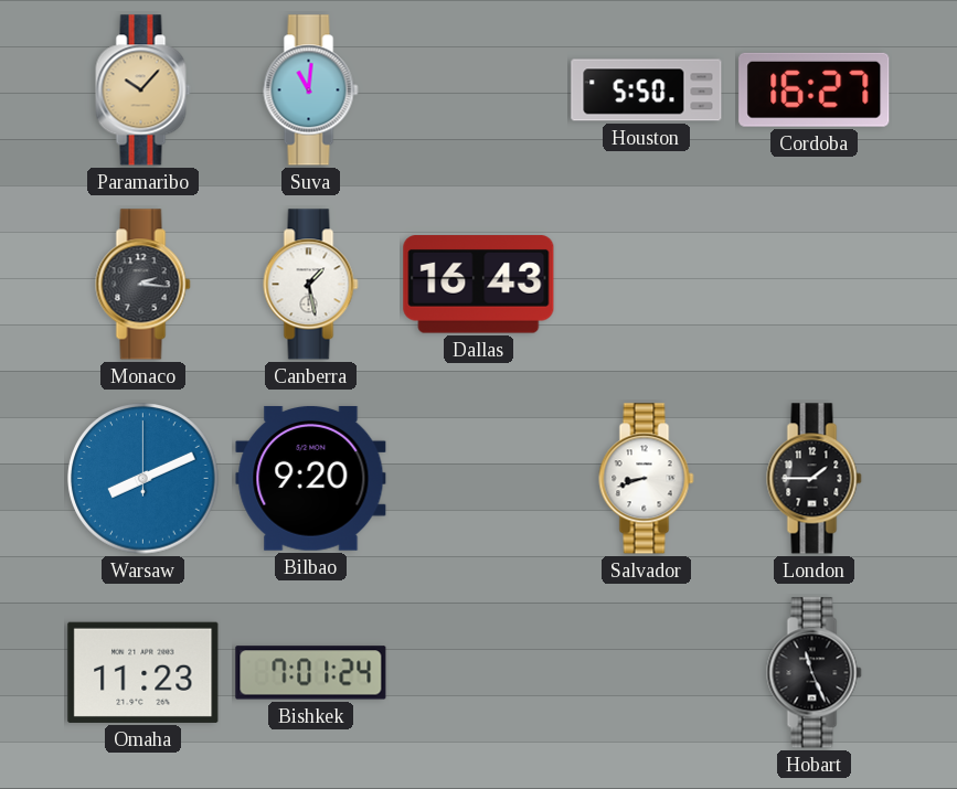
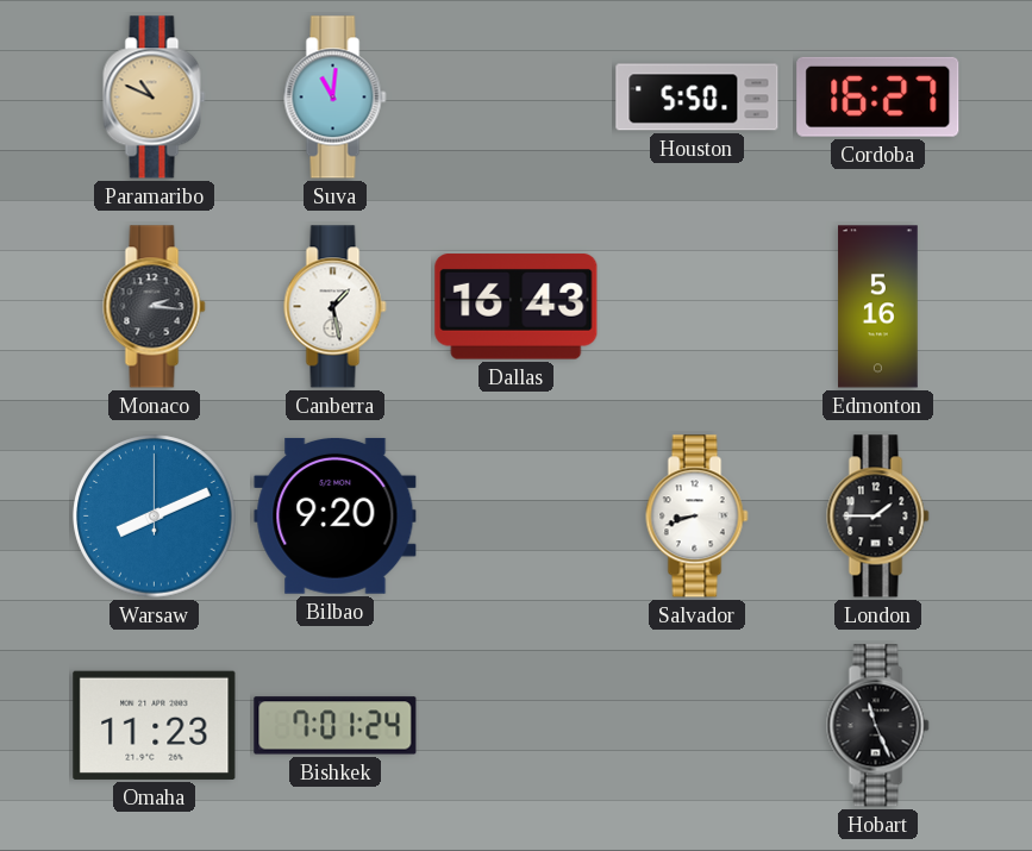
Paramaribo: 10:07 -> 10:49 (155, 98)
Edmonton: none -> 5:16 (878, 307)
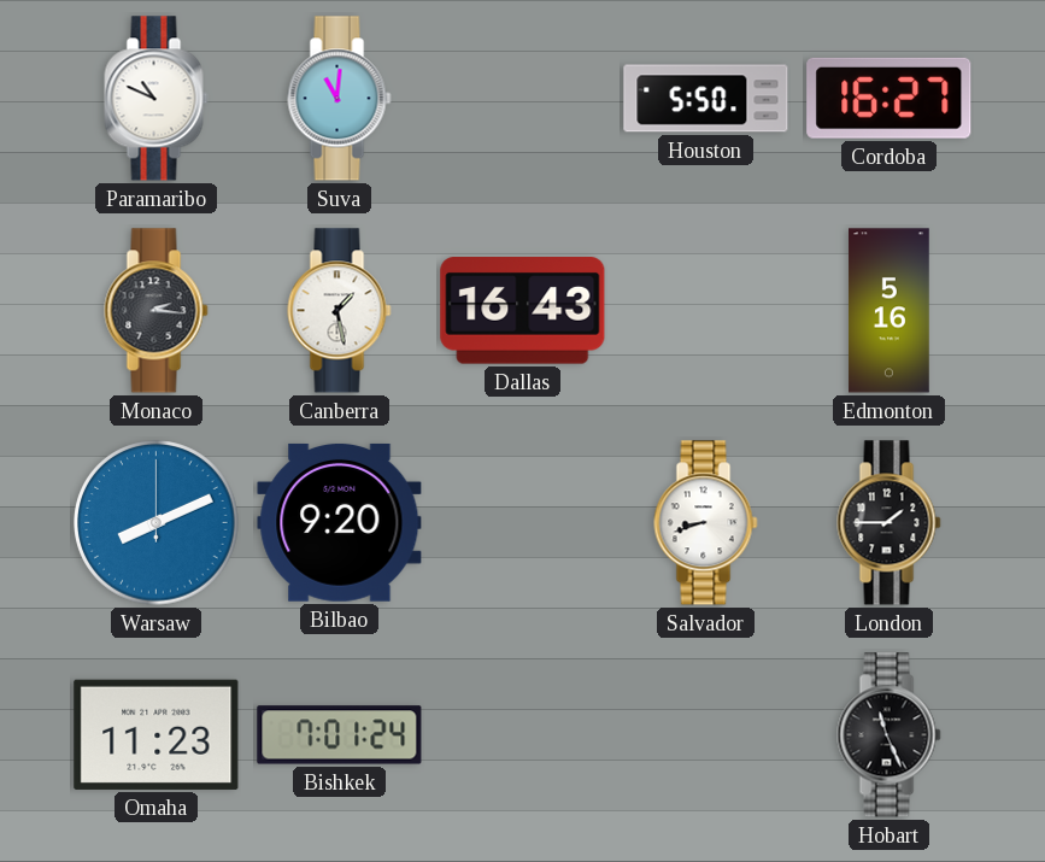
Paramaribo dial: champagne -> white (157, 99)
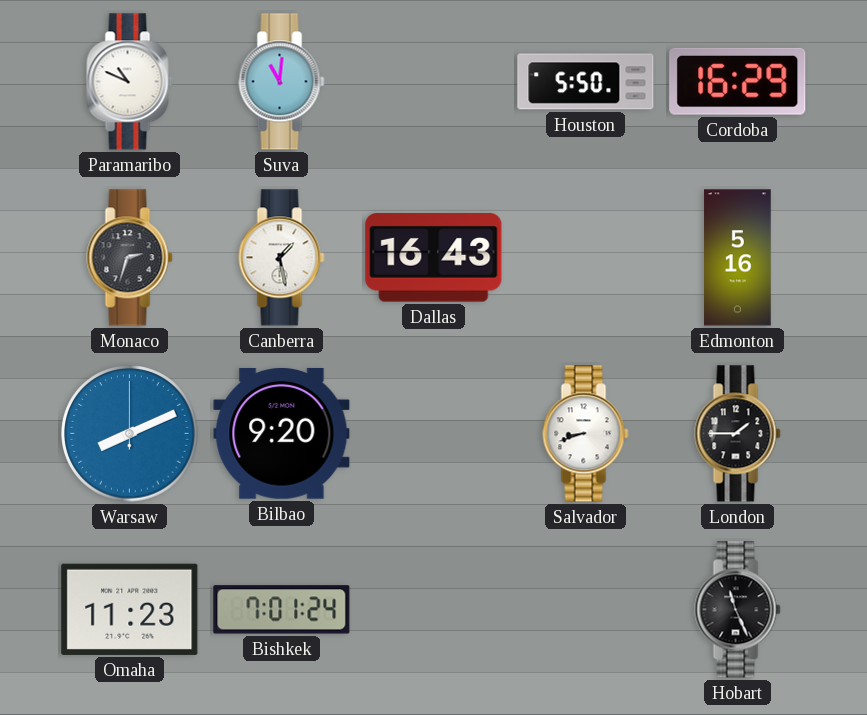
Cordoba: 16:27 -> 16:29 (738, 81)
Monaco: 2:16 -> 2:33 (130, 258)
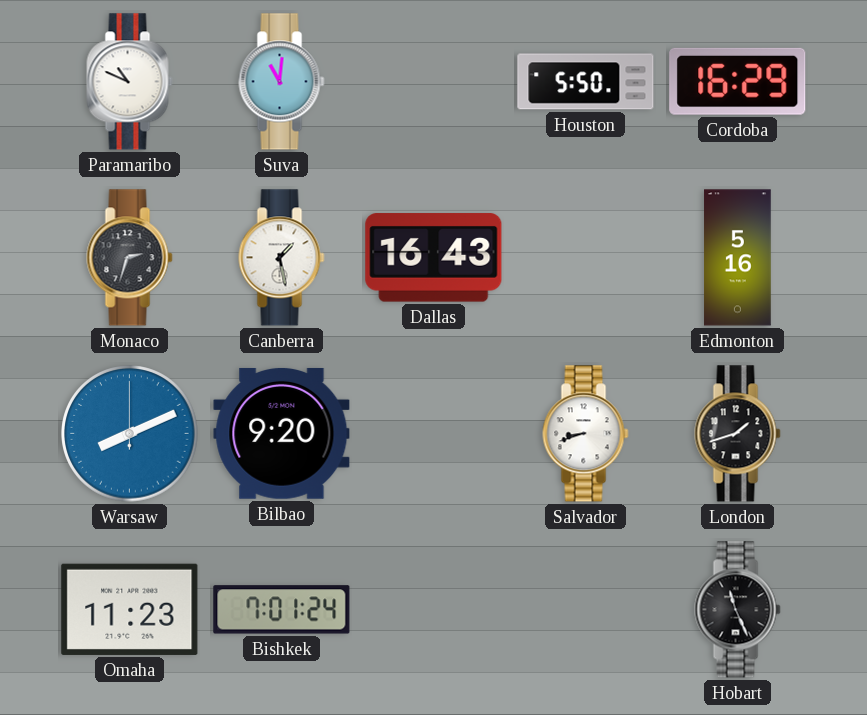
London: 1:45 -> 1:42 (738, 434)
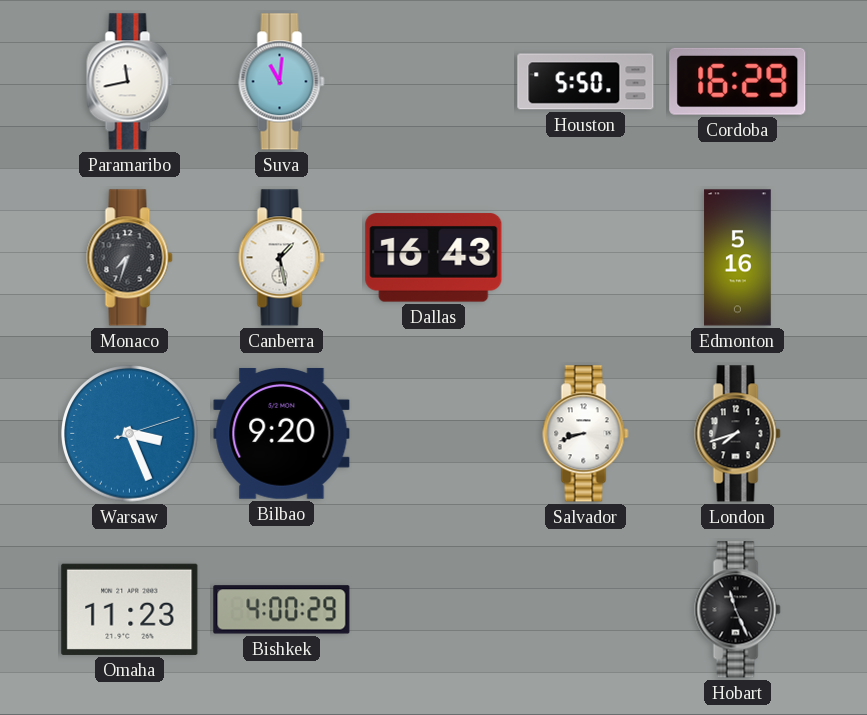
Paramaribo: 10:49 -> 11:43 (130, 82)
Monaco: 2:33 -> 7:33 (130, 258)
Warsaw: 8:11 -> 3:26 (130, 434)
London: 1:42 -> 7:42 (738, 434)
Bishkek: 7:01 -> 4:00 (282, 610)
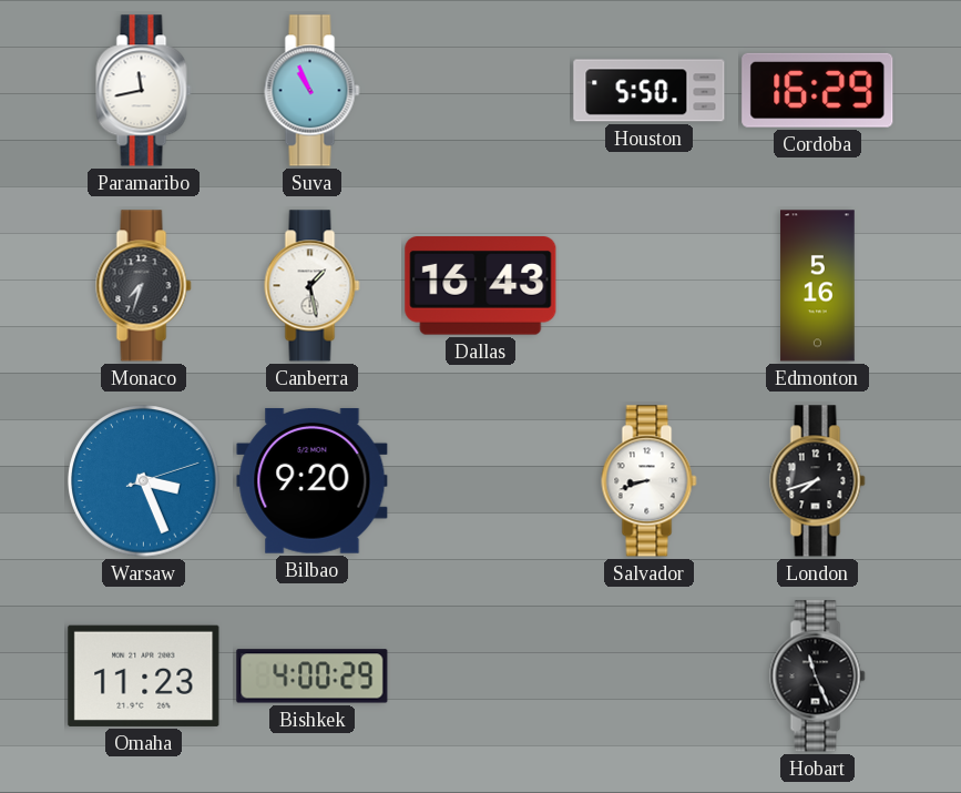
Suva: 11:01 -> 10:56 (313, 91)
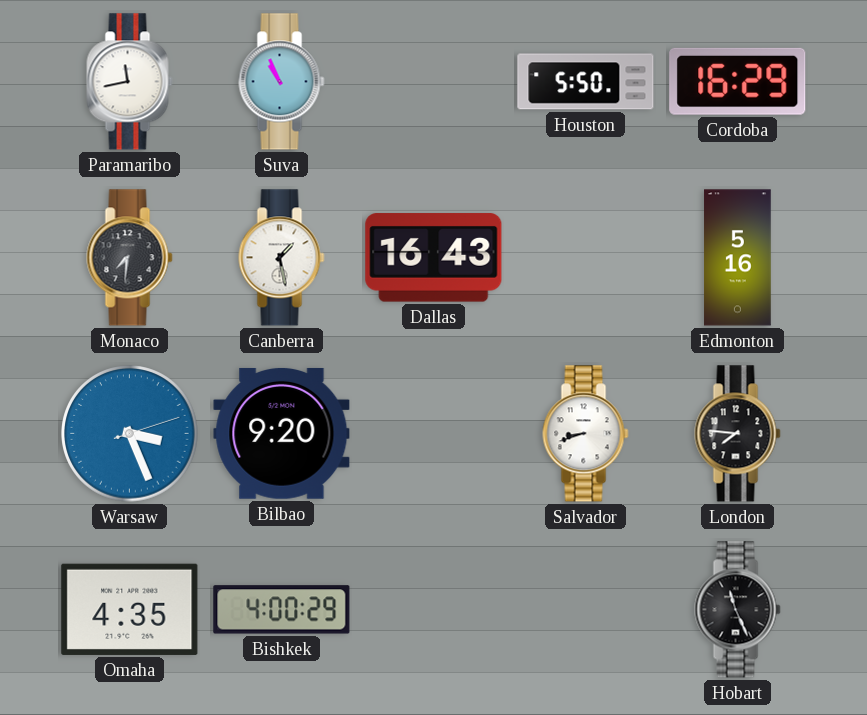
Monaco: 7:33 -> 7:31 (130, 258)
London: 7:42 -> 7:46 (738, 434)
Omaha: 11:23 -> 4:35 (130, 609)
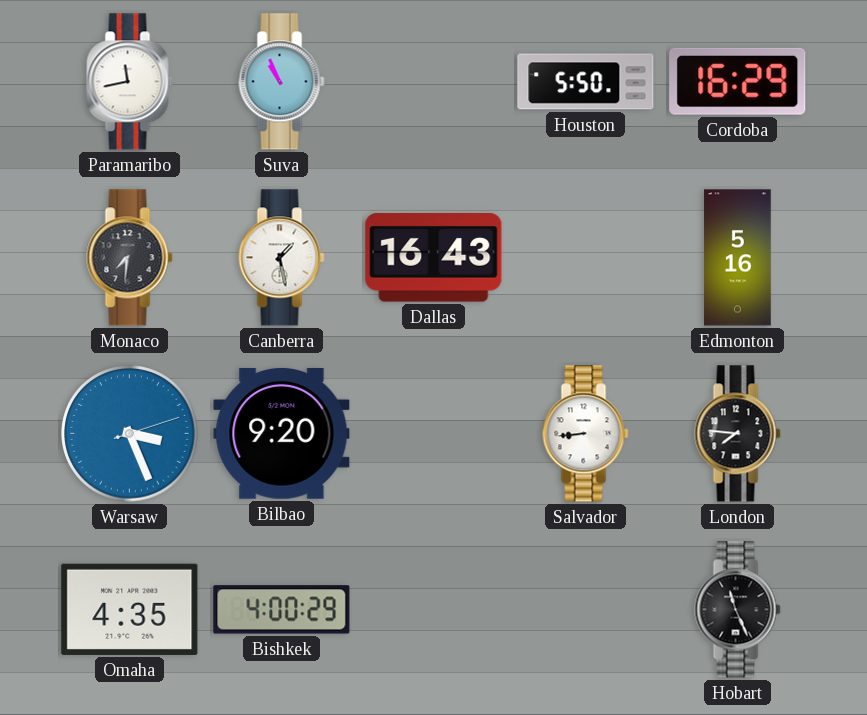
Salvador: 8:42 -> 8:44 (586, 434)
